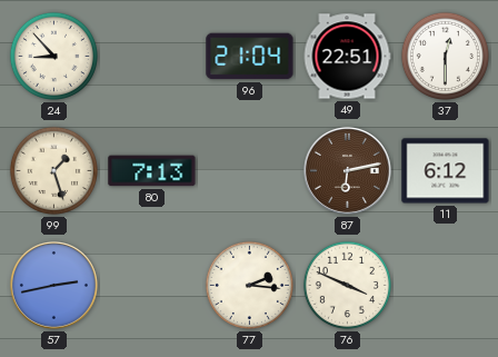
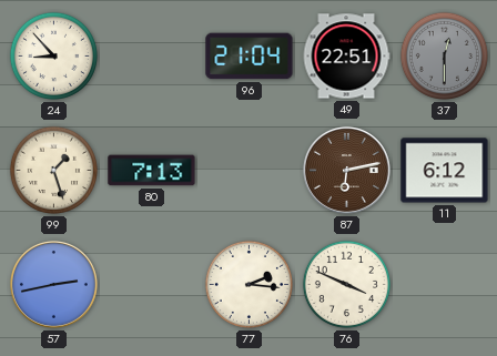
37 dial: white -> grey (444, 55)
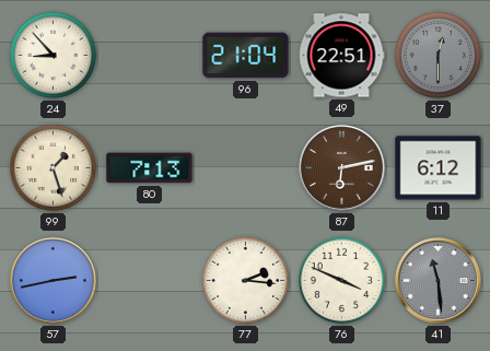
41: none -> 11:29 (437, 280)
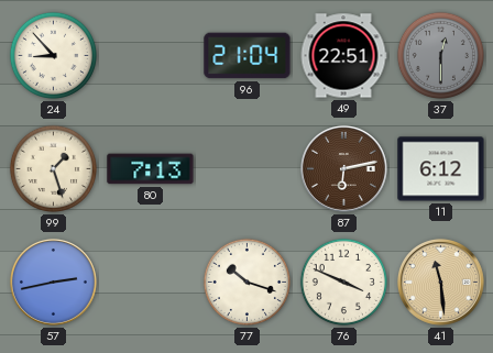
77: 2:16 -> 10:18 (246, 282)
41 dial: grey -> champagne (440, 282)
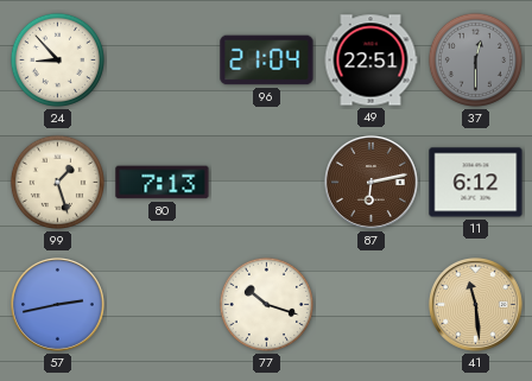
76: 3:49 -> none (343, 282)
